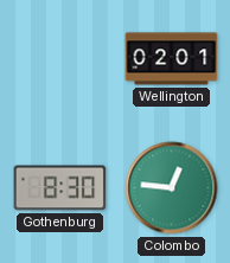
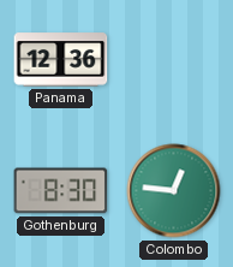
Panama: none -> 12:36 (61, 60)
Wellington: 02:01 -> none (172, 59)
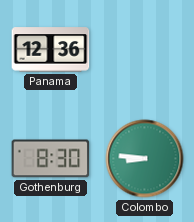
Colombo: 12:46 -> 8:46 (145, 159)
